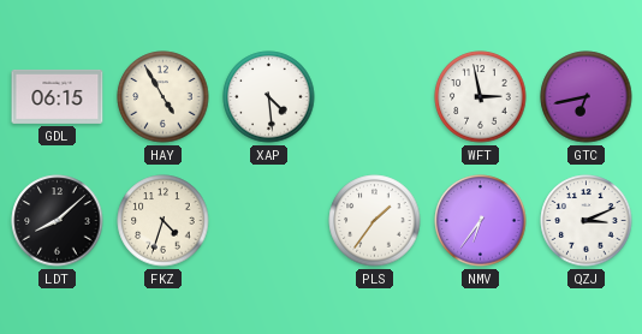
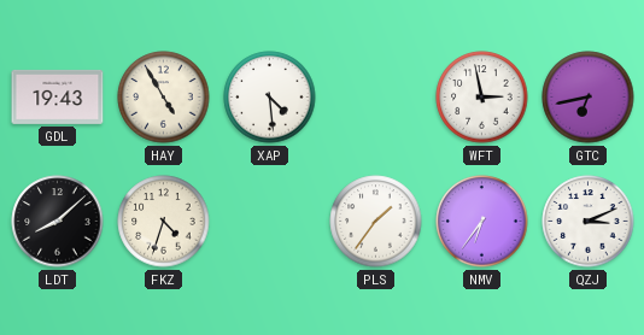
GDL: 06:15 -> 19:43 (58, 96)
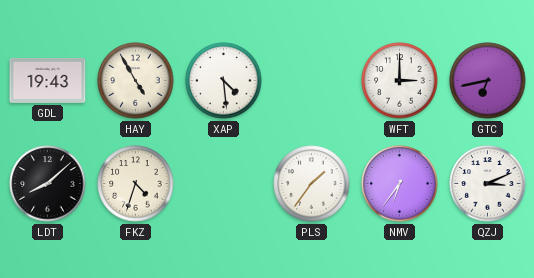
WFT: 2:58 -> 3:00 (400, 81)
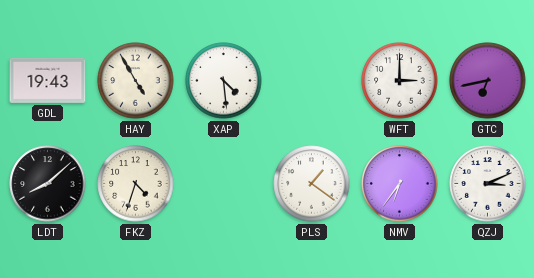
PLS: 1:36 -> 1:21 (312, 184)
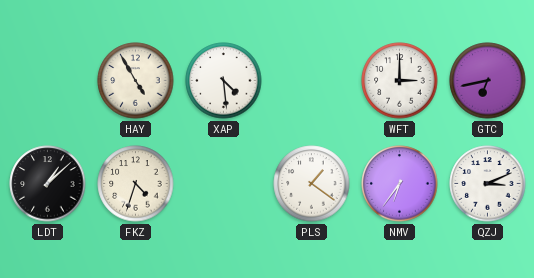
GDL: 19:43 -> none (48, 80)
LDT: 8:08 -> 1:08 (48, 184)
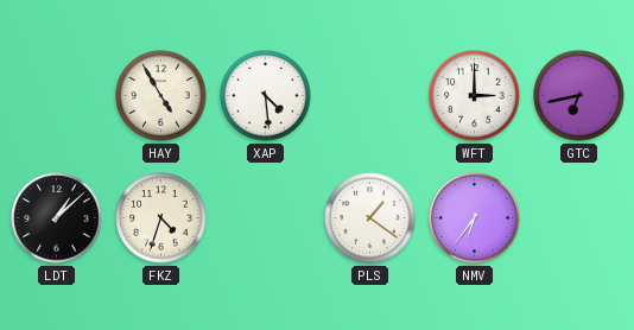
QZJ: 3:11 -> none (488, 184)
